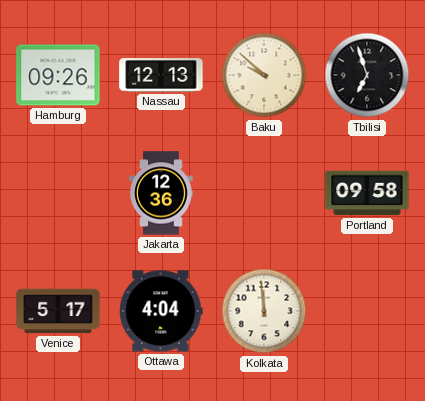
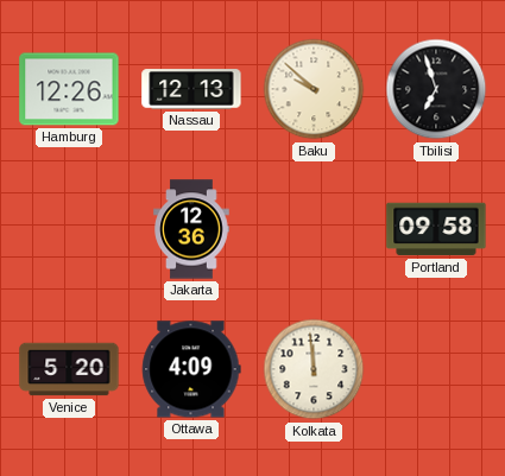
Hamburg: 09:26 -> 12:26 (69, 89)
Venice: 5:17 -> 5:20 (69, 369)
Ottawa: 4:04 -> 4:09 (191, 369)
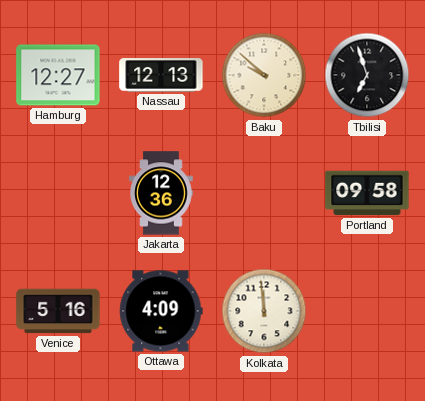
Hamburg: 12:26 -> 12:27 (58, 75)
Venice: 5:20 -> 5:16 (58, 311)
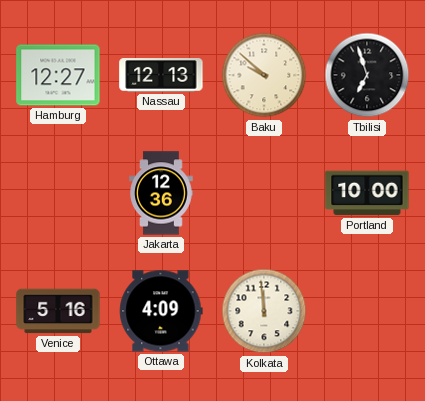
Portland: 09:58 -> 10:00 (367, 193)
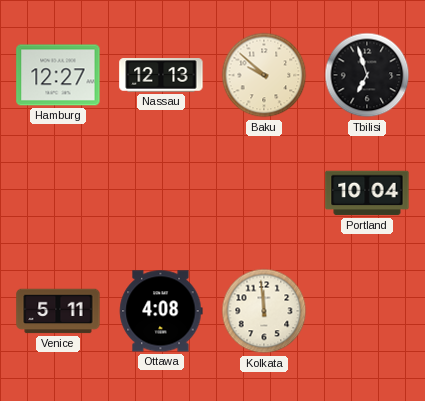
Jakarta: 12:36 -> none (161, 193)
Portland: 10:00 -> 10:04 (367, 193)
Venice: 5:16 -> 5:11 (58, 311)
Ottawa: 4:09 -> 4:08 (161, 311)
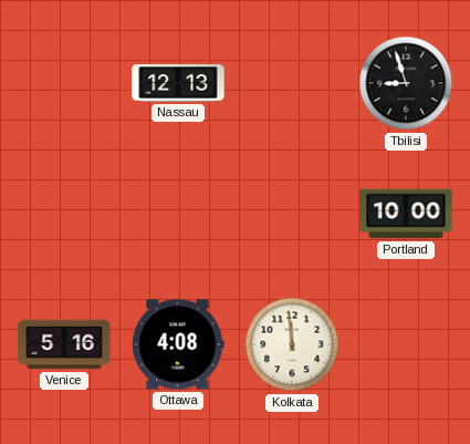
Hamburg: 12:27 -> none (58, 75)
Baku: 9:52 -> none (264, 75)
Tbilisi: 6:57 -> 8:57 (406, 83)
Portland: 10:04 -> 10:00 (406, 214)
Venice: 5:11 -> 5:16 (64, 344)
